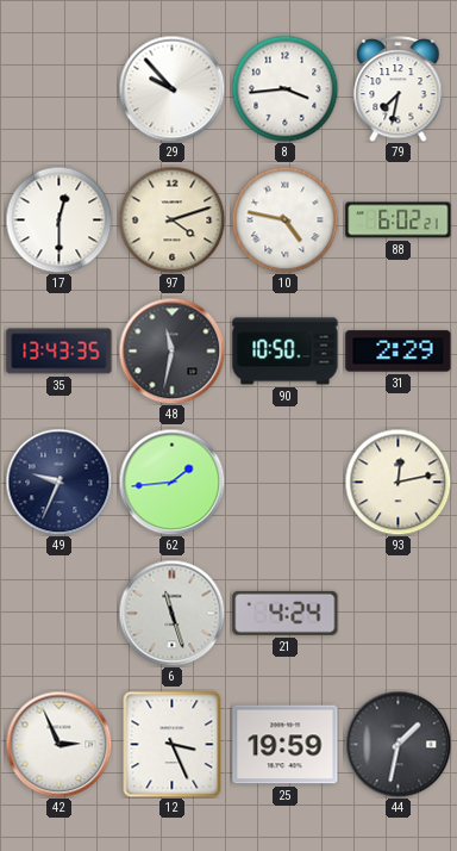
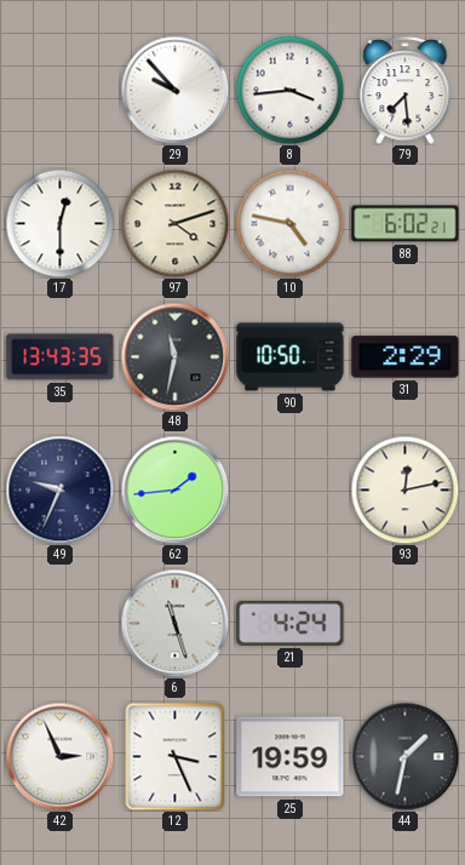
79: 7:32 -> 7:29 (406, 91)
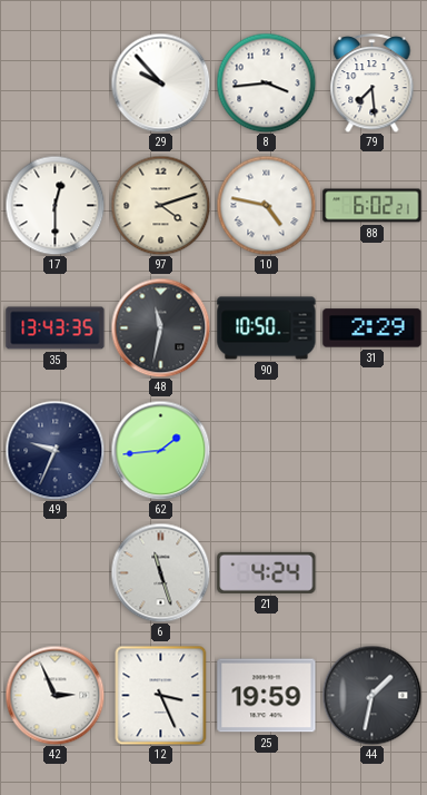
93: 12:13 -> none (404, 489)
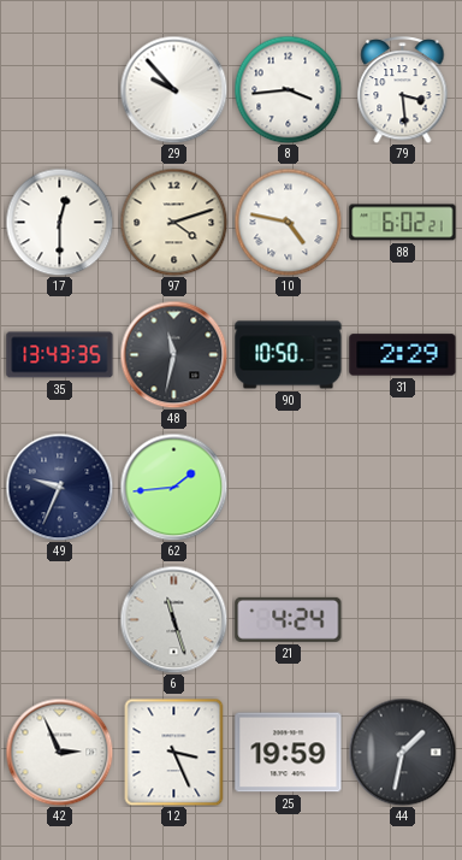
79: 7:29 -> 3:29 (403, 90)
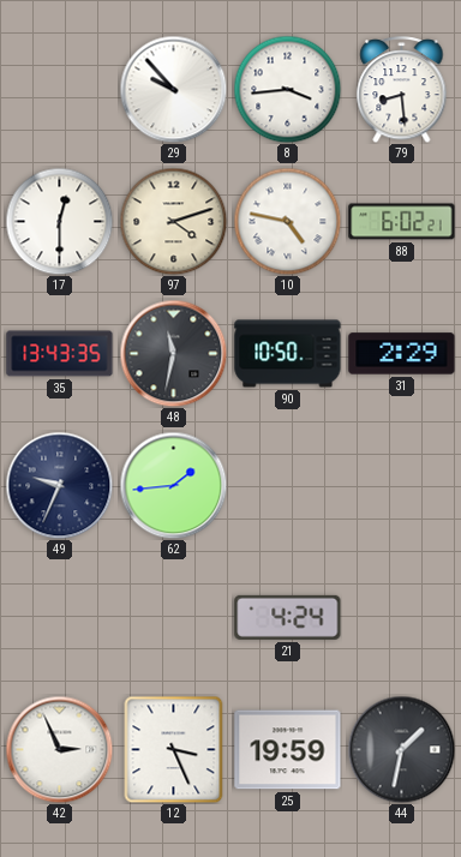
79: 3:29 -> 8:29 (402, 90)
6: 11:27 -> none (173, 619)
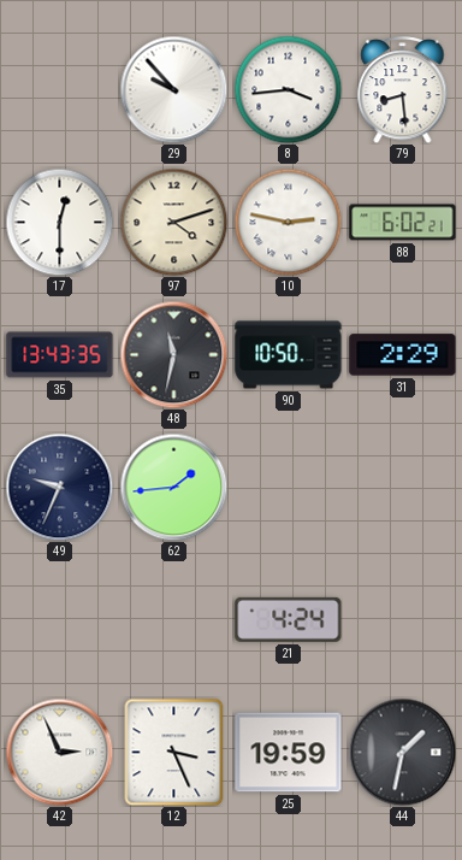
10: 4:47 -> 2:47 (288, 222)
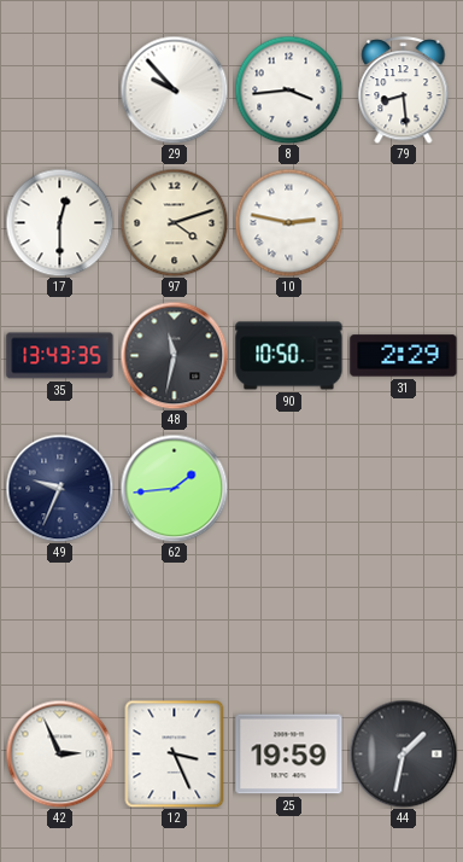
88: 6:02 -> none (403, 223)
21: 4:24 -> none (289, 619)
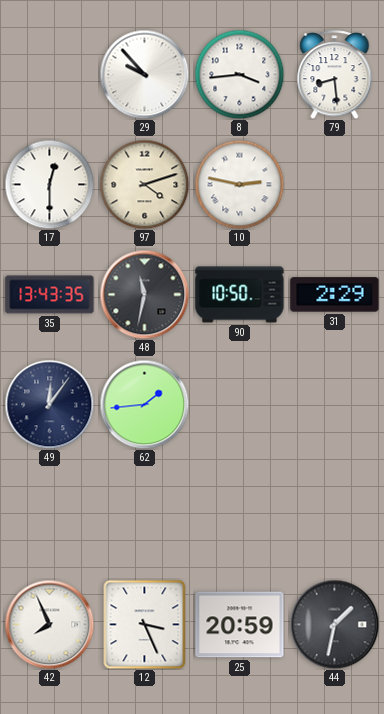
49: 9:34 -> 12:06 (49, 404)
42: 2:56 -> 7:56 (49, 624)
25: 19:59 -> 20:59 (240, 625)
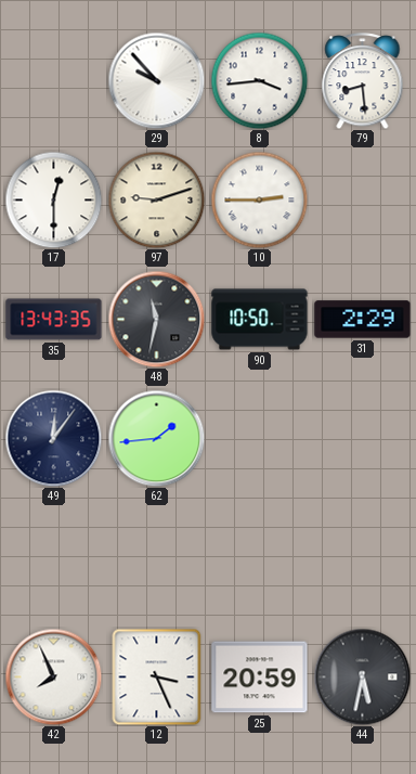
97: 4:12 -> 9:12 (156, 199)
10: 2:47 -> 2:45 (259, 199)
44: 1:32 -> 5:32 (362, 676)
